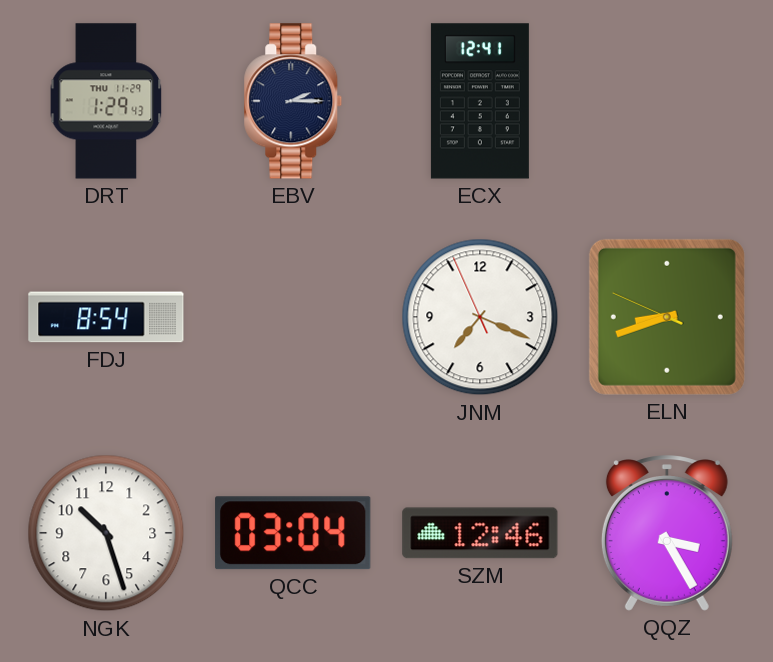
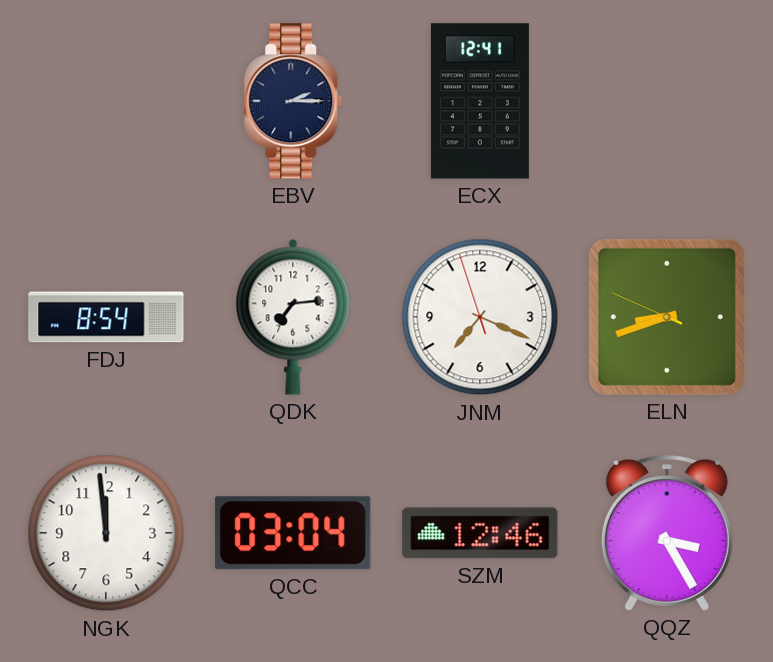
DRT: 1:29 -> none (106, 101)
QDK: none -> 7:14 (293, 317)
JNM: 7:18:56 -> 7:18:57 (480, 317)
NGK: 10:27 -> 11:59 (106, 533)
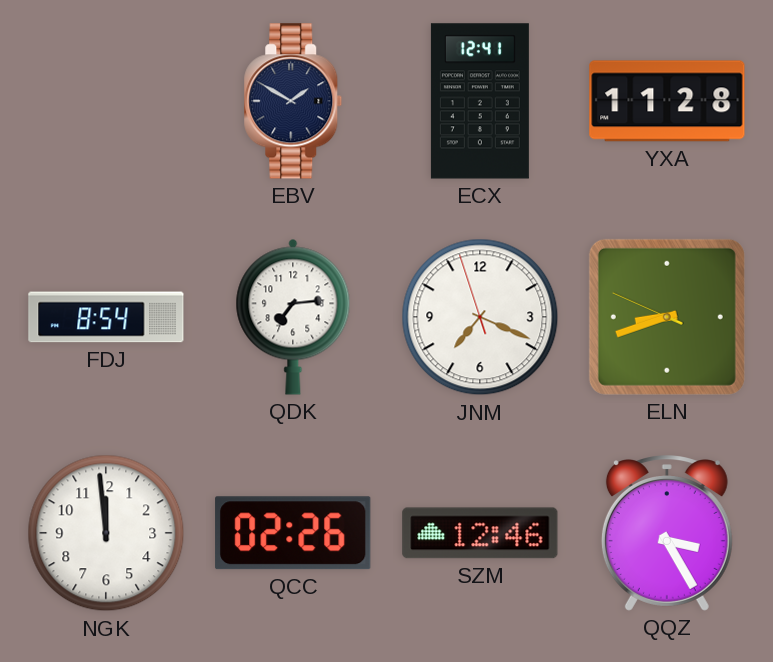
EBV: 2:15 -> 1:50 (293, 101)
YXA: none -> 11:28 (667, 101)
QCC: 03:04 -> 02:26 (293, 533)
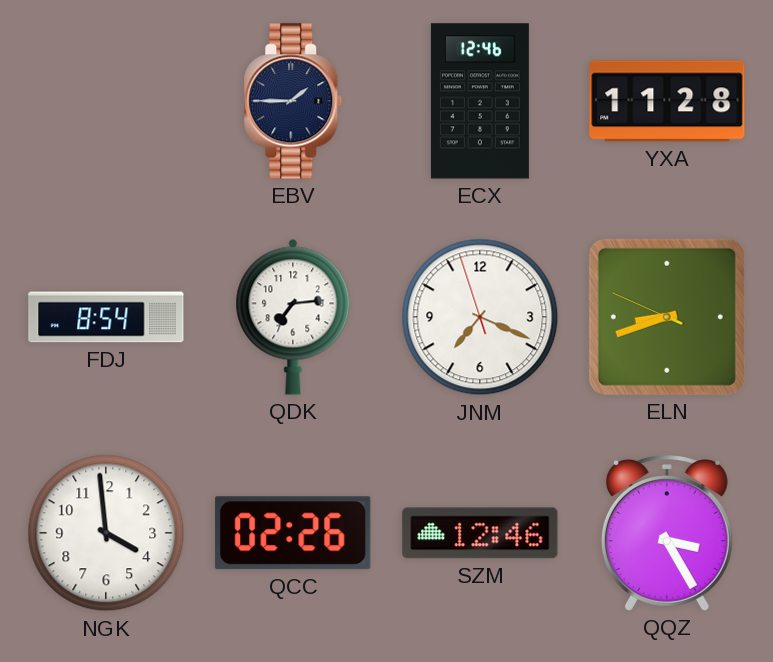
EBV: 1:50 -> 1:45 (293, 101)
ECX: 12:41 -> 12:46 (480, 101)
NGK: 11:59 -> 3:59 (106, 533)
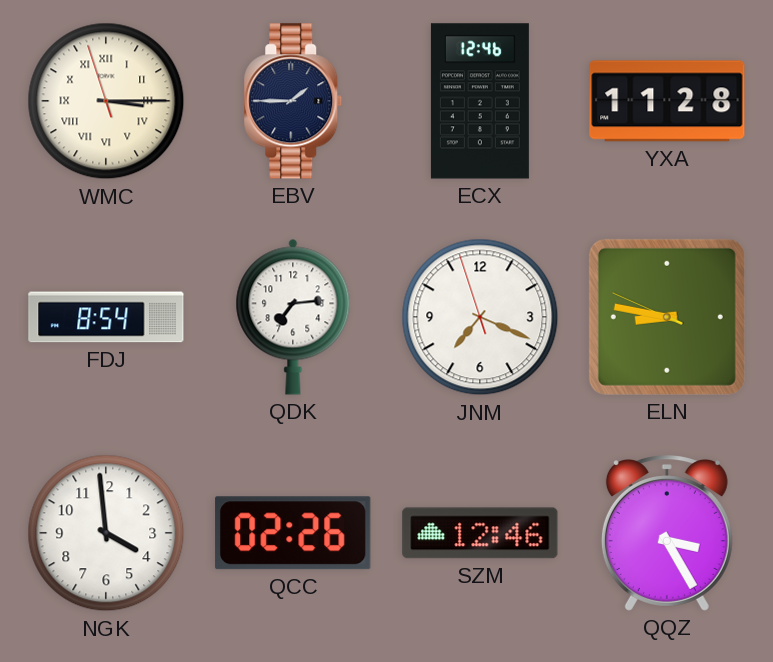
WMC: none -> 3:14 (106, 101)
ELN: 8:41 -> 8:46 (667, 317)
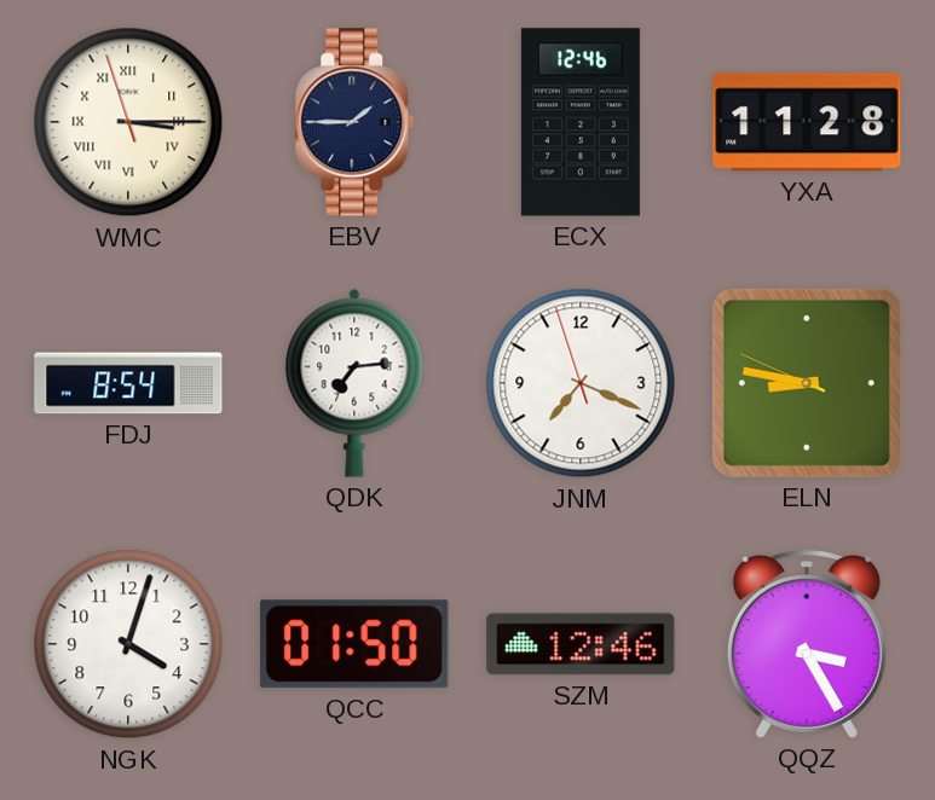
NGK: 3:59 -> 4:03 (128, 644)
QCC: 02:26 -> 01:50 (354, 644)
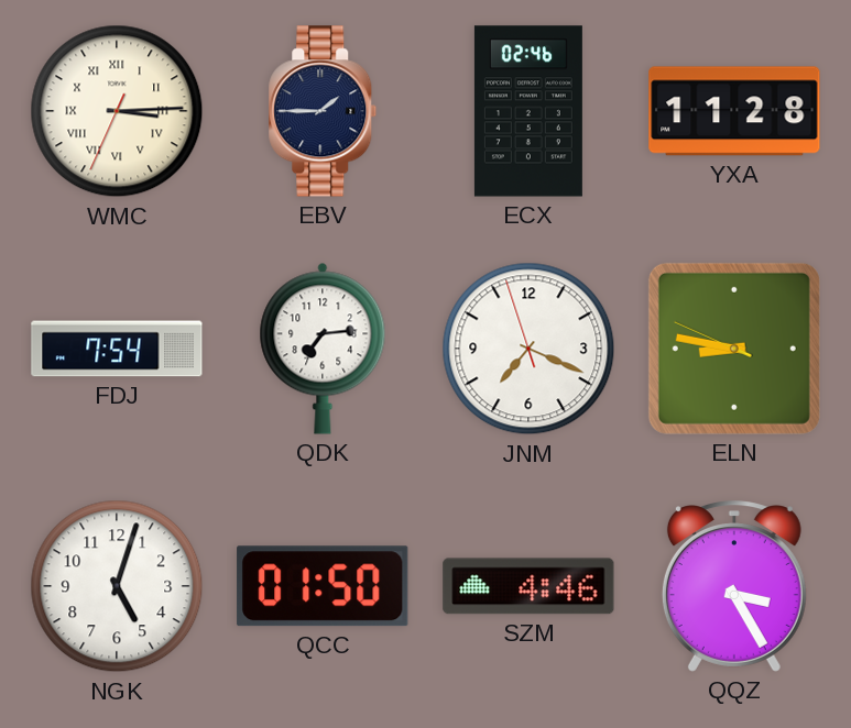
WMC: 3:14:57 -> 3:14:34 (117, 111)
ECX: 12:46 -> 02:46 (528, 111)
FDJ: 8:54 -> 7:54 (117, 349)
NGK: 4:03 -> 5:03 (117, 586)
SZM: 12:46 -> 4:46 (528, 586)
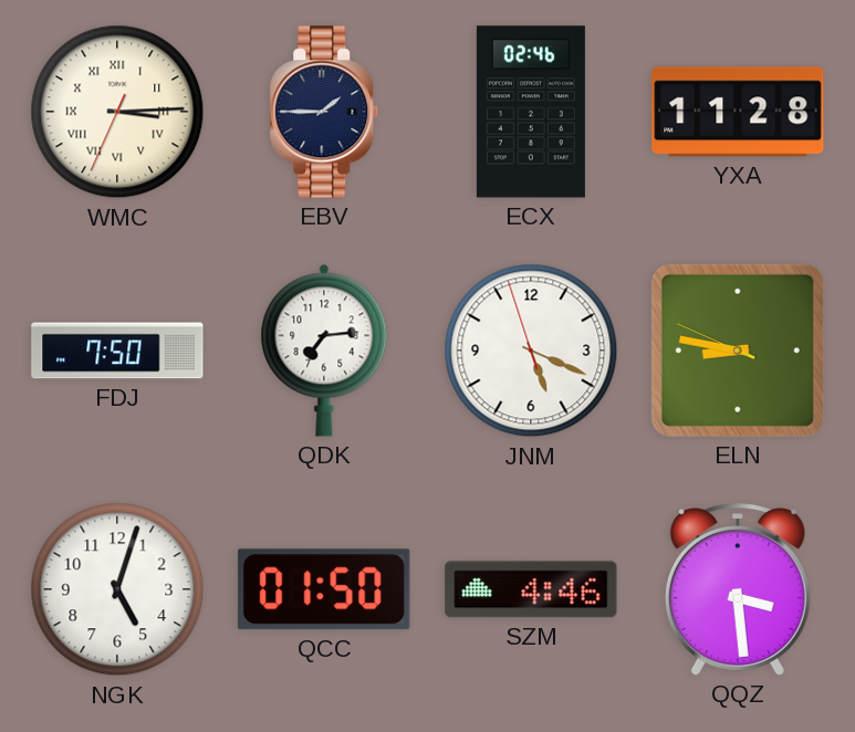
FDJ: 7:54 -> 7:50 (117, 351)
JNM: 7:18 -> 5:18 (531, 351)
QQZ: 3:25 -> 3:29 (738, 589)
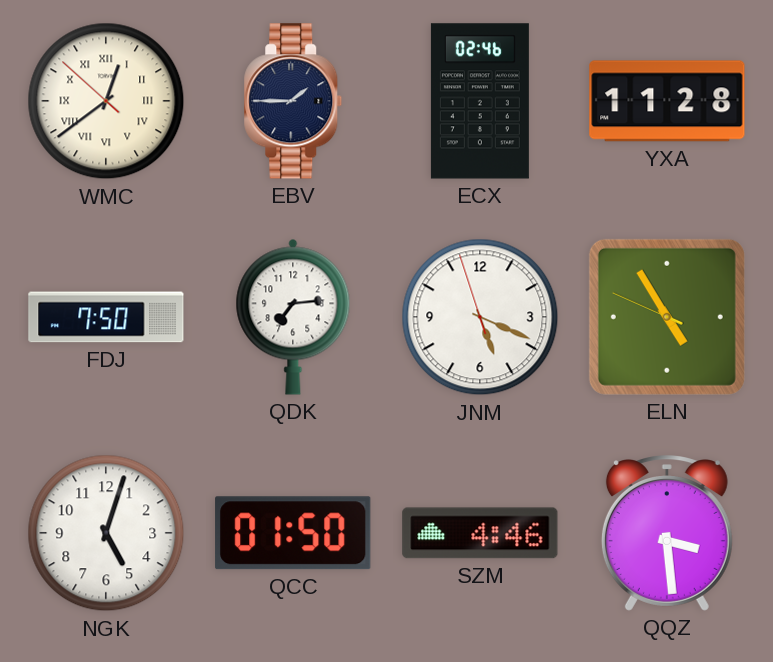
WMC: 3:14 -> 12:38 (106, 101)
ELN: 8:46 -> 4:54 (667, 317)
